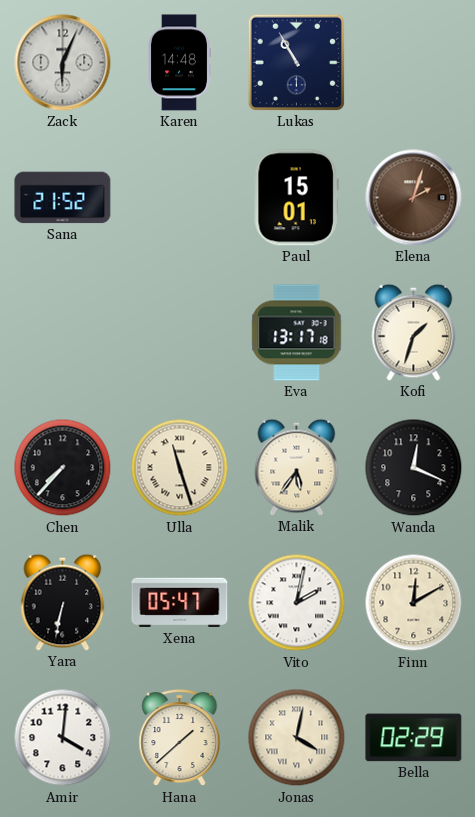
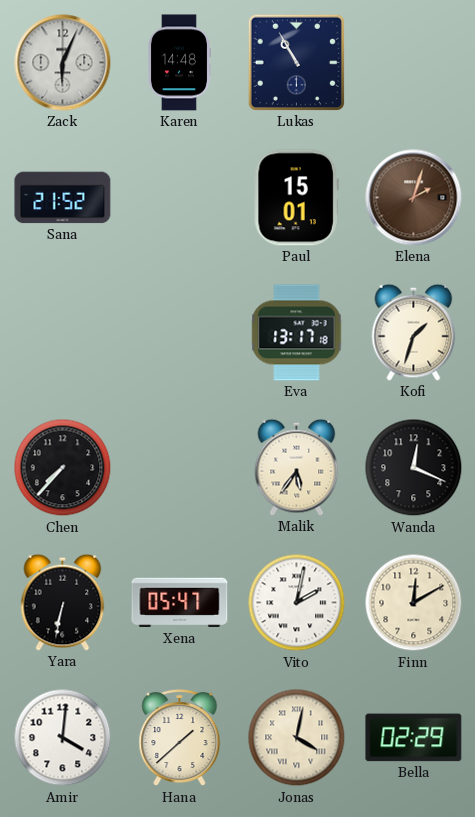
Ulla: 11:27 -> none (180, 468)
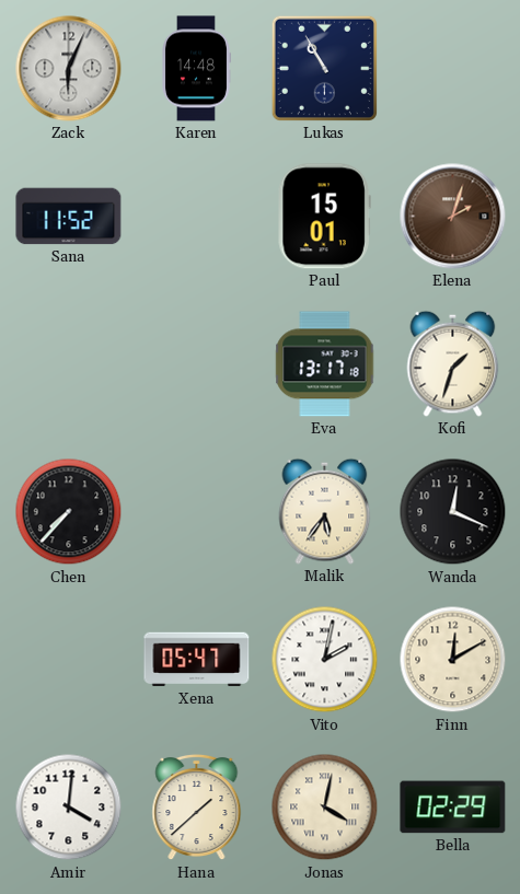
Sana: 21:52 -> 11:52 (69, 217)
Yara: 6:32 -> none (63, 602)
